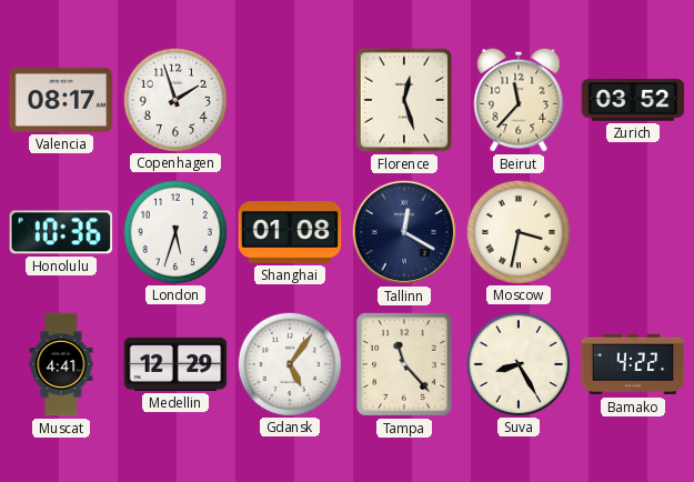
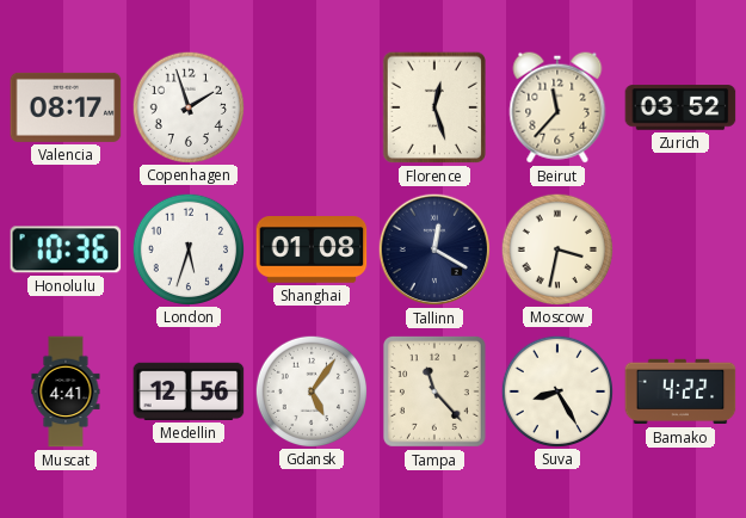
Medellin: 12:29 -> 12:56 (189, 391)
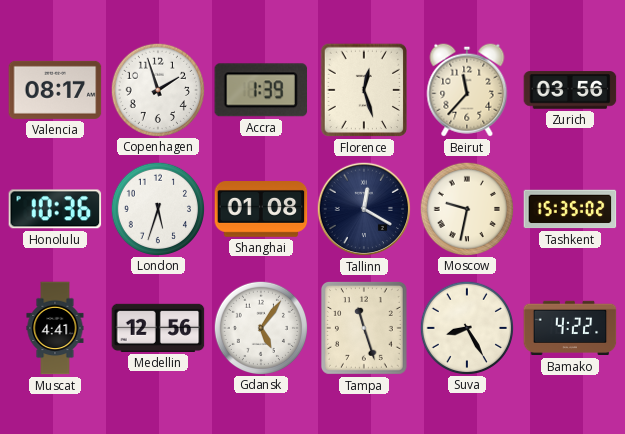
Accra: none -> 1:39 (261, 90)
Zurich: 03:52 -> 03:56 (570, 90)
Moscow: 3:32 -> 9:32 (466, 208)
Tashkent: none -> 15:35 (570, 209)
Tampa: 11:23 -> 11:27 (364, 328)
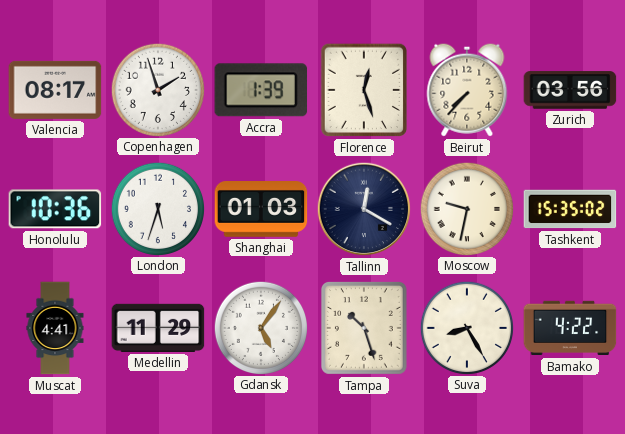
Beirut: 11:37 -> 7:37 (467, 90)
Shanghai: 01:08 -> 01:03 (261, 209)
Medellin: 12:56 -> 11:29 (158, 328)
Tampa: 11:27 -> 10:27 (364, 328)
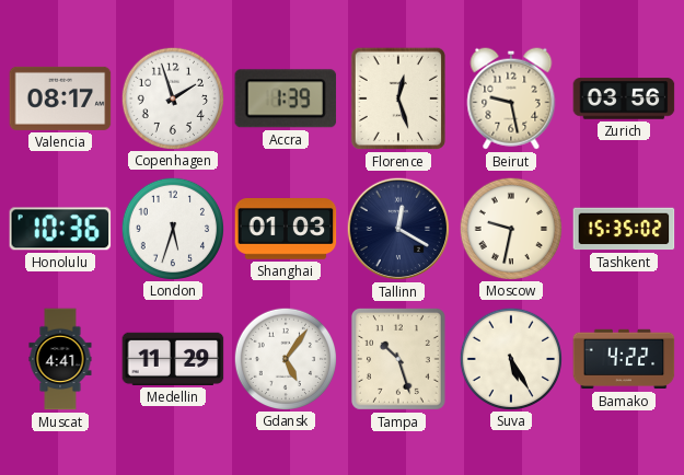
Beirut: 7:37 -> 9:28 (511, 99)
Suva: 8:25 -> 5:25 (510, 358)
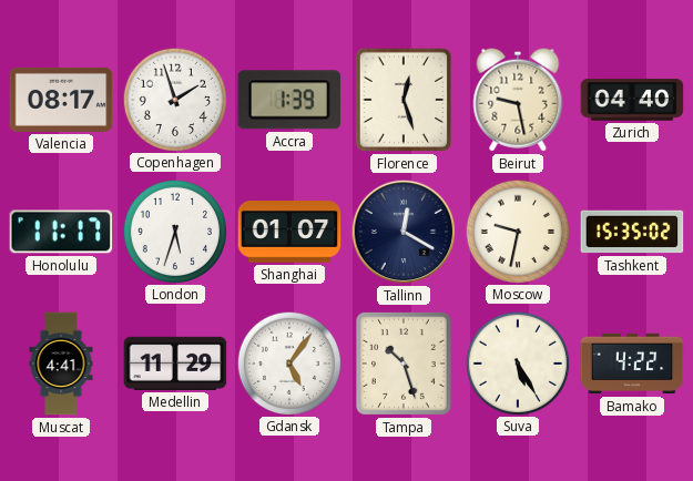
Zurich: 03:56 -> 04:40 (632, 100)
Honolulu: 10:36 -> 11:17 (61, 232)
Shanghai: 01:03 -> 01:07 (289, 232)
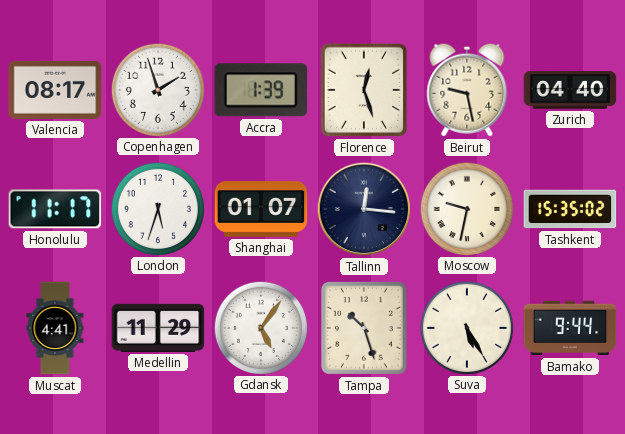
Tallinn: 12:20 -> 12:16 (364, 209)
Bamako: 4:22 -> 9:44 (570, 328)
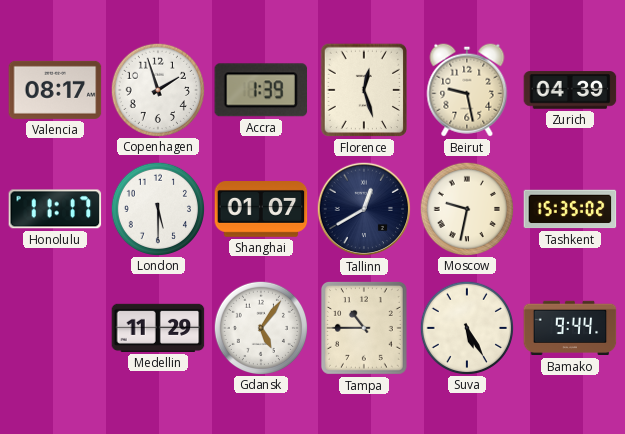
Zurich: 04:40 -> 04:39 (570, 90)
London: 5:33 -> 5:30 (157, 208)
Tallinn: 12:16 -> 12:40 (364, 209)
Muscat: 4:41 -> none (55, 328)
Tampa: 10:27 -> 10:45 (364, 328)
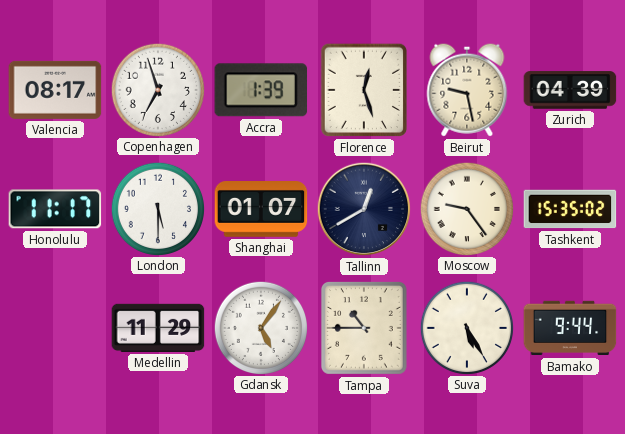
Copenhagen: 1:57 -> 6:57 (157, 89)
Moscow: 9:32 -> 9:24 (466, 208)
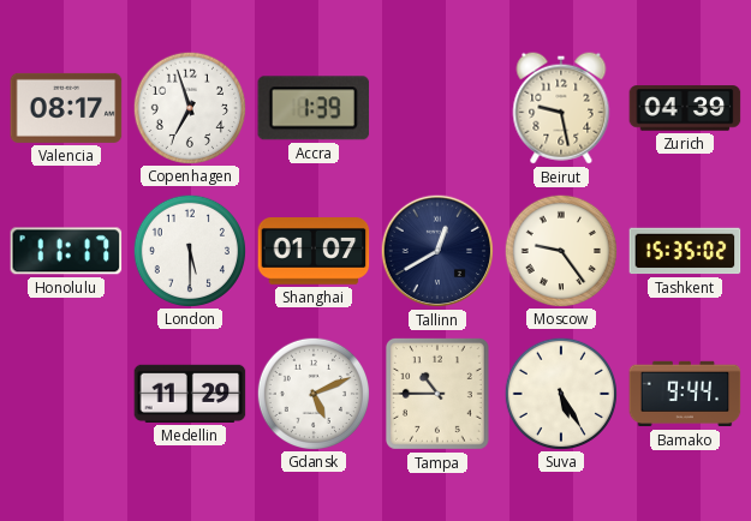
Florence: 12:27 -> none (363, 90)
Gdansk: 5:06 -> 5:11 (312, 393)
